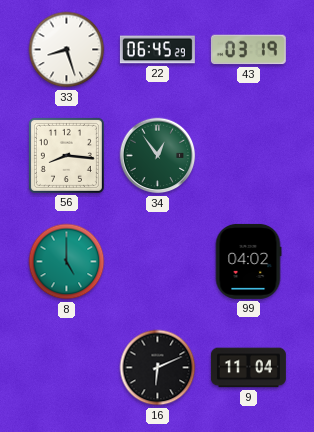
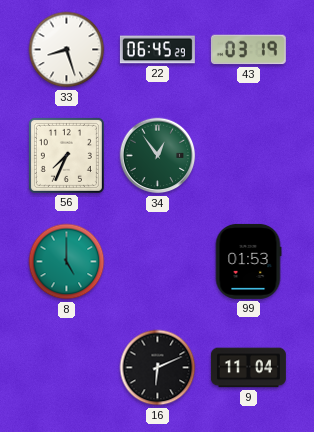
56: 8:16 -> 7:34 (66, 155)
99: 04:02 -> 01:53 (248, 261)
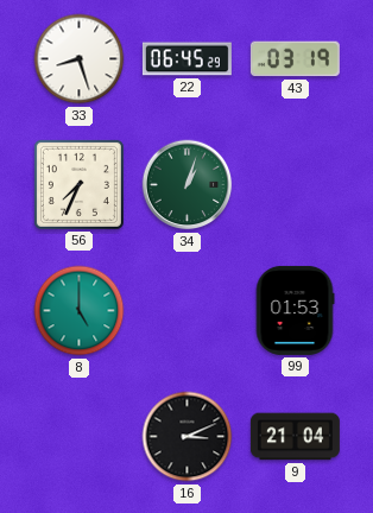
34: 12:54 -> 1:03 (188, 185)
16: 6:11 -> 3:11 (188, 437)
9: 11:04 -> 21:04 (295, 437)
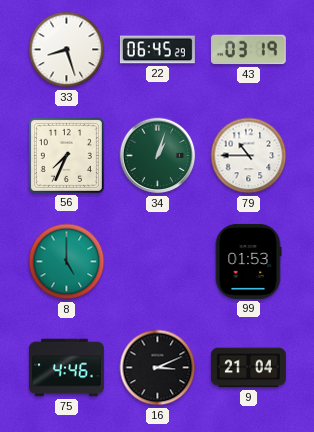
79: none -> 10:45 (249, 156)
75: none -> 4:46 (66, 368)
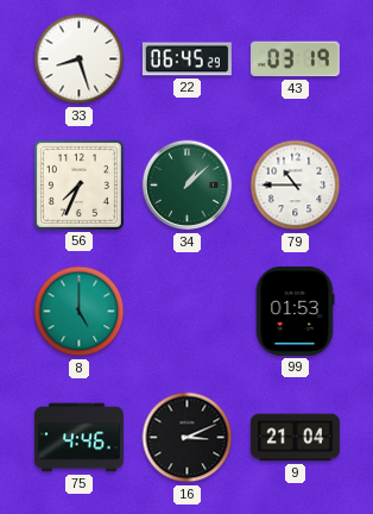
34: 1:03 -> 1:08 (188, 186)
